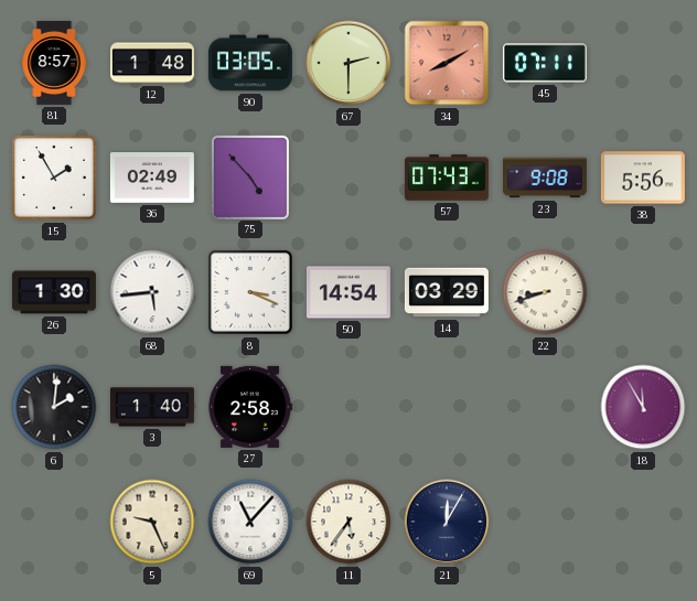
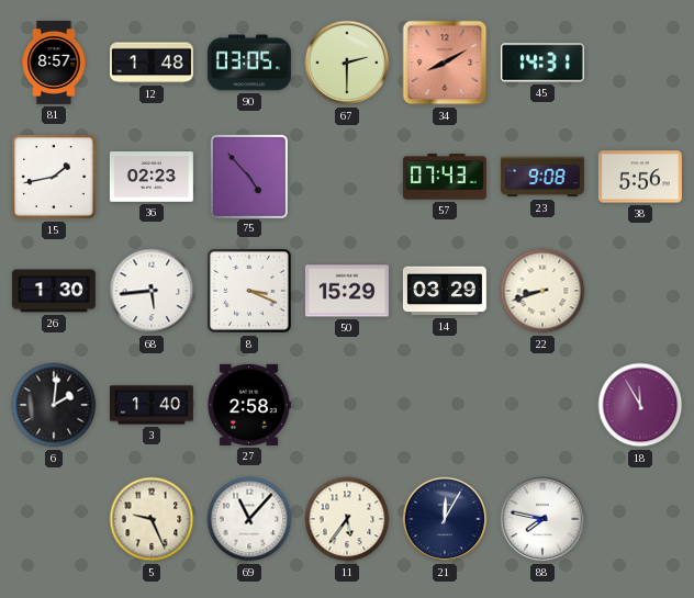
45: 07:11 -> 14:31 (542, 63)
15: 1:55 -> 1:43 (55, 178)
36: 02:49 -> 02:23 (152, 178)
50: 14:54 -> 15:29 (347, 291)
88: none -> 7:47 (542, 519)
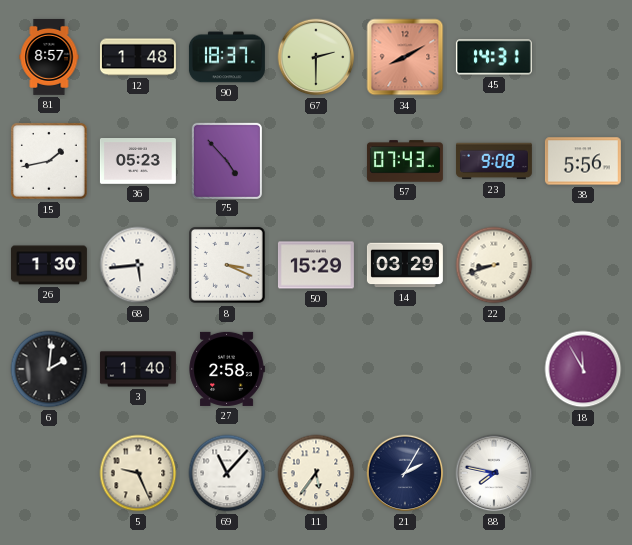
90: 03:05 -> 18:37 (227, 57)
36: 02:23 -> 05:23 (138, 162)
21: 12:05 -> 2:05 (405, 473)
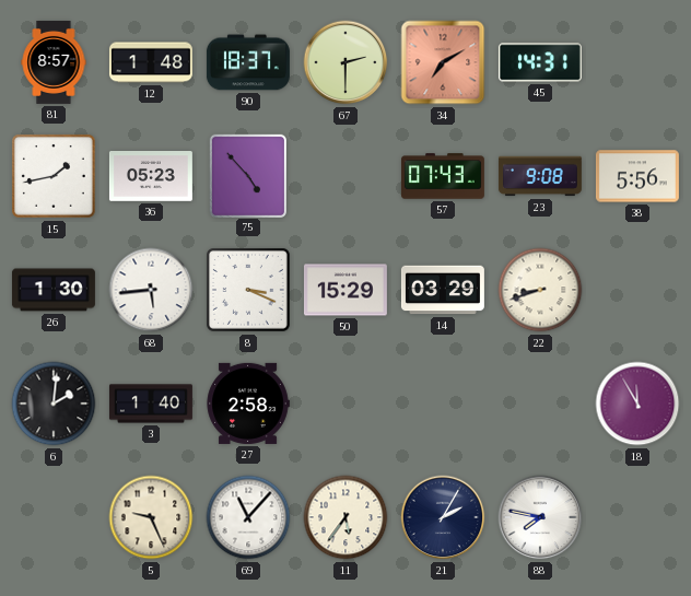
34: 8:10 -> 7:10 (443, 62)
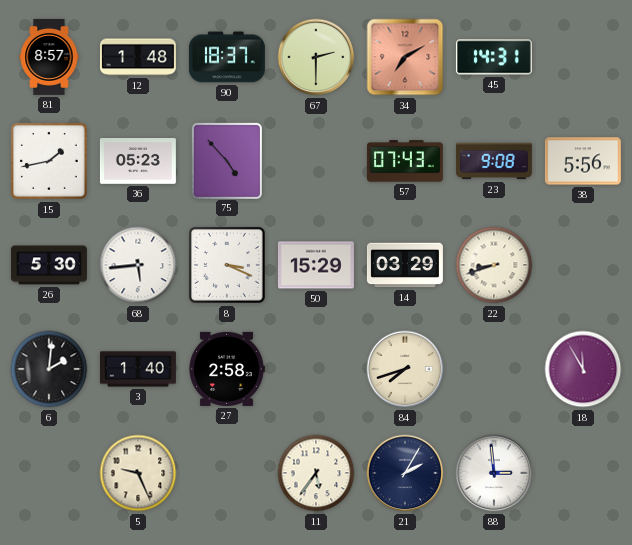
26: 1:30 -> 5:30 (49, 265)
84: none -> 7:42 (405, 369)
69: 11:07 -> none (248, 517)
88: 7:47 -> 2:59 (494, 473)
